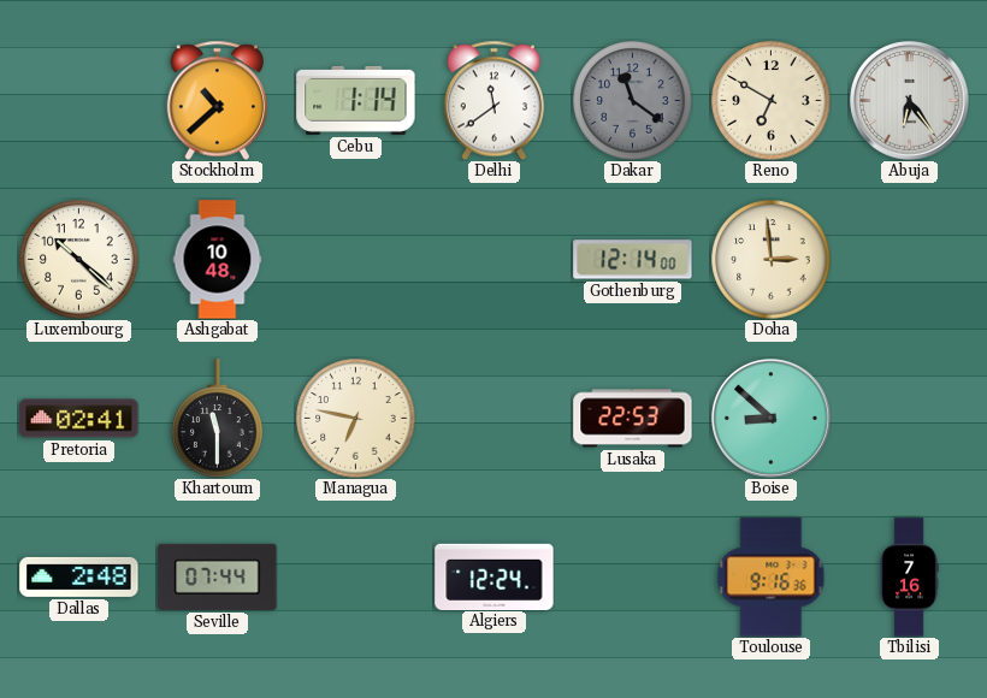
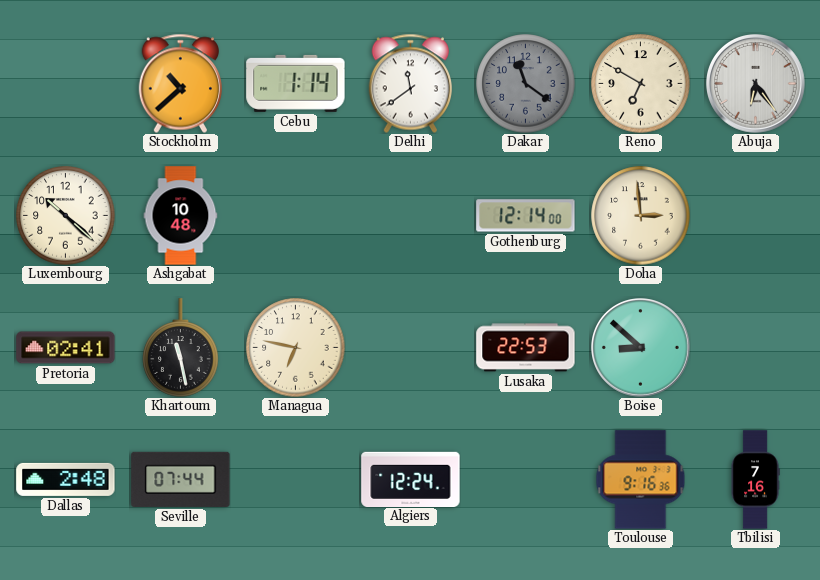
Khartoum: 11:30 -> 11:28 (181, 348)
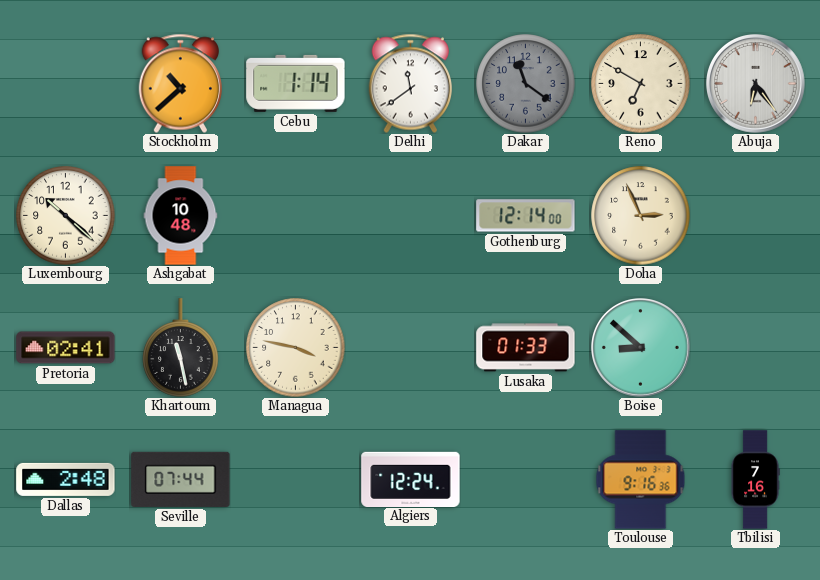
Doha: 2:59 -> 2:56 (641, 216)
Managua: 6:47 -> 3:47 (296, 348)
Lusaka: 22:53 -> 01:33 (526, 348)
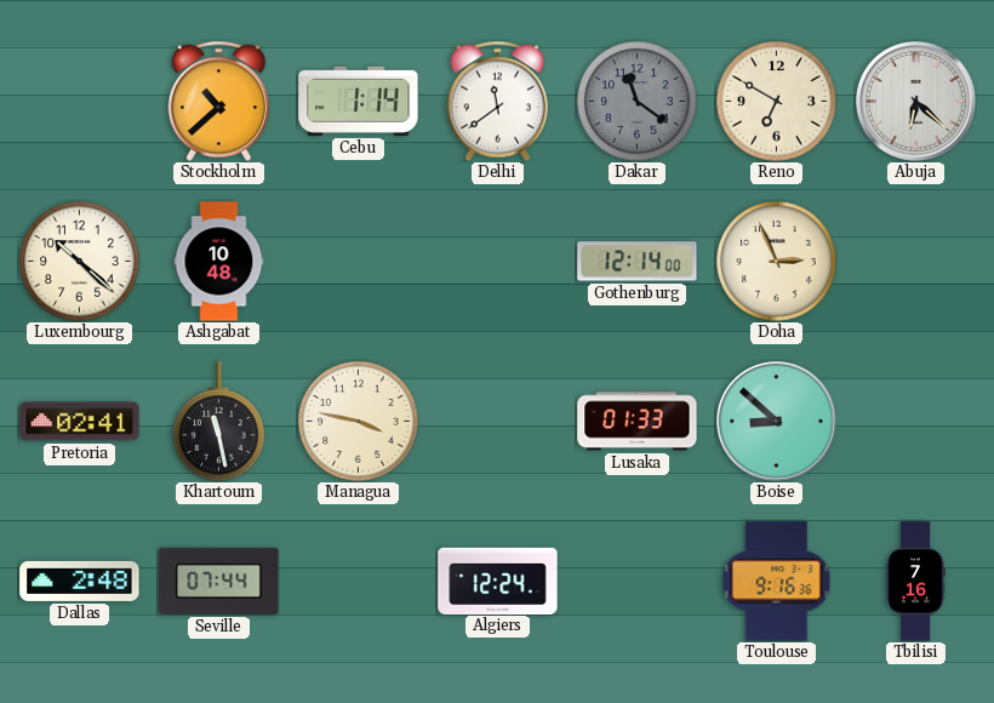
Abuja: 6:24 -> 6:22 (916, 102)
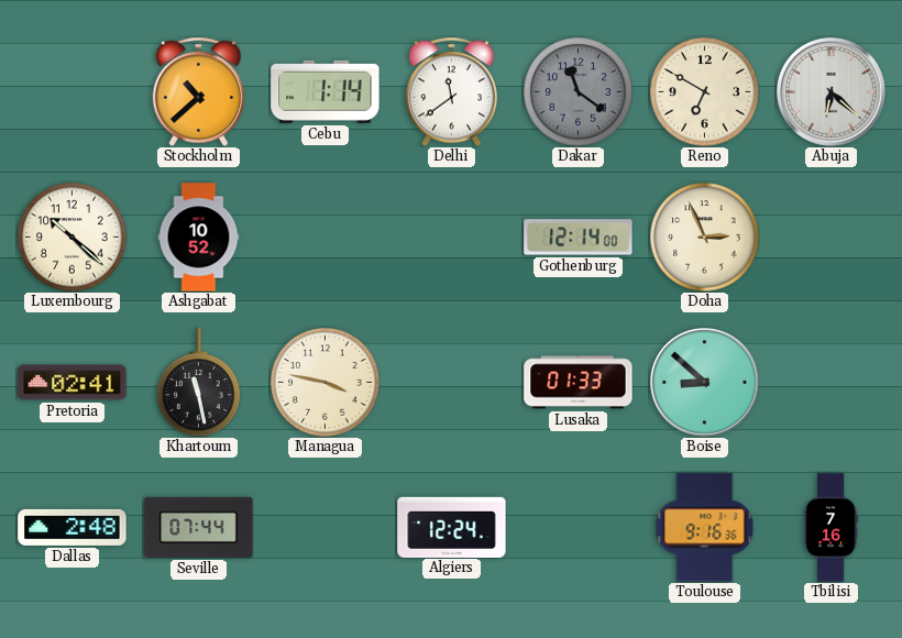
Ashgabat: 10:48 -> 10:52 (199, 238)
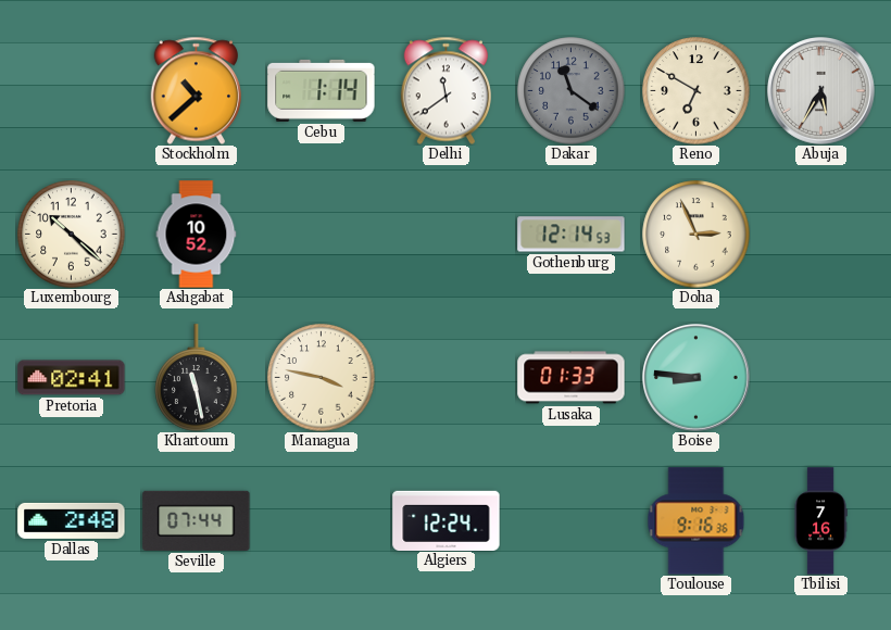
Abuja: 6:22 -> 5:35 (821, 91)
Gothenburg: 12:14:00 -> 12:14:53 (572, 235)
Boise: 8:52 -> 8:46 (697, 378)
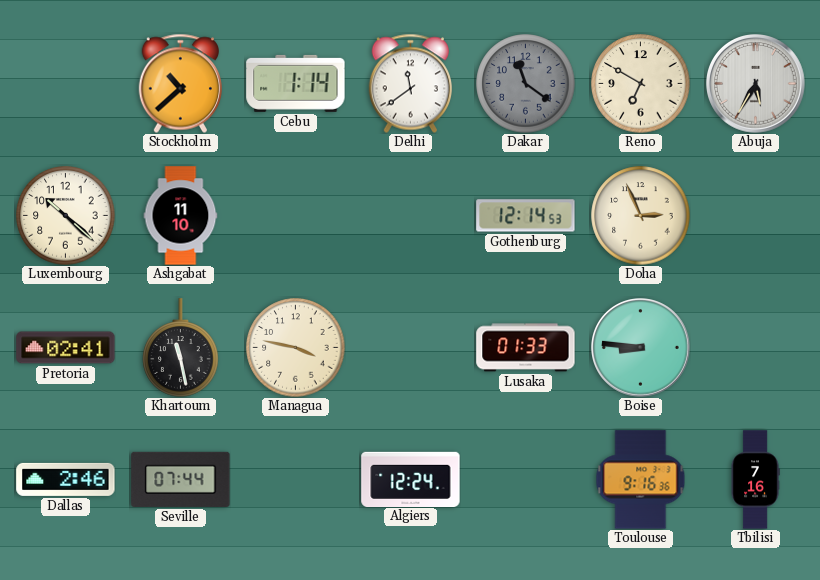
Ashgabat: 10:52 -> 11:10 (181, 216)
Dallas: 2:48 -> 2:46 (66, 479)
